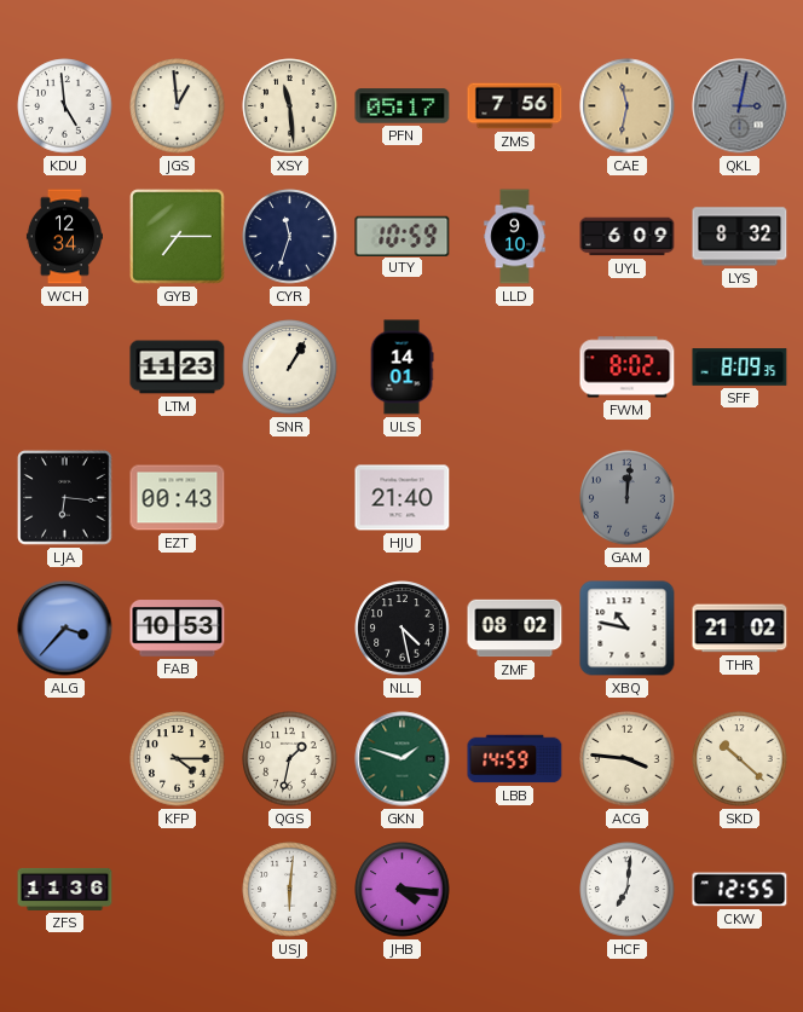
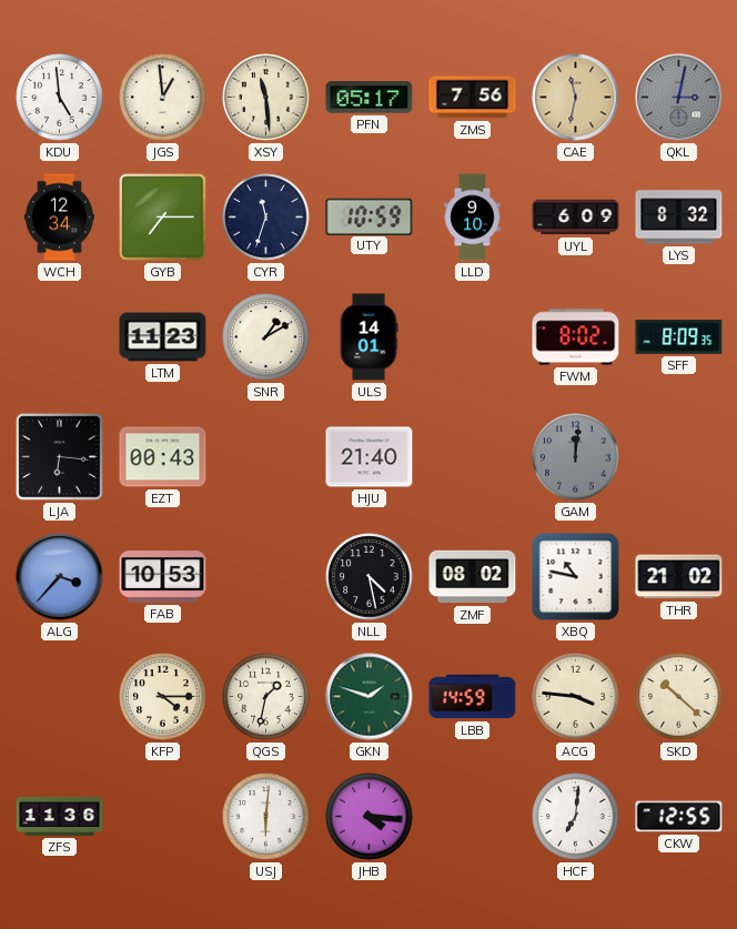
SNR: 1:05 -> 1:10 (266, 337)
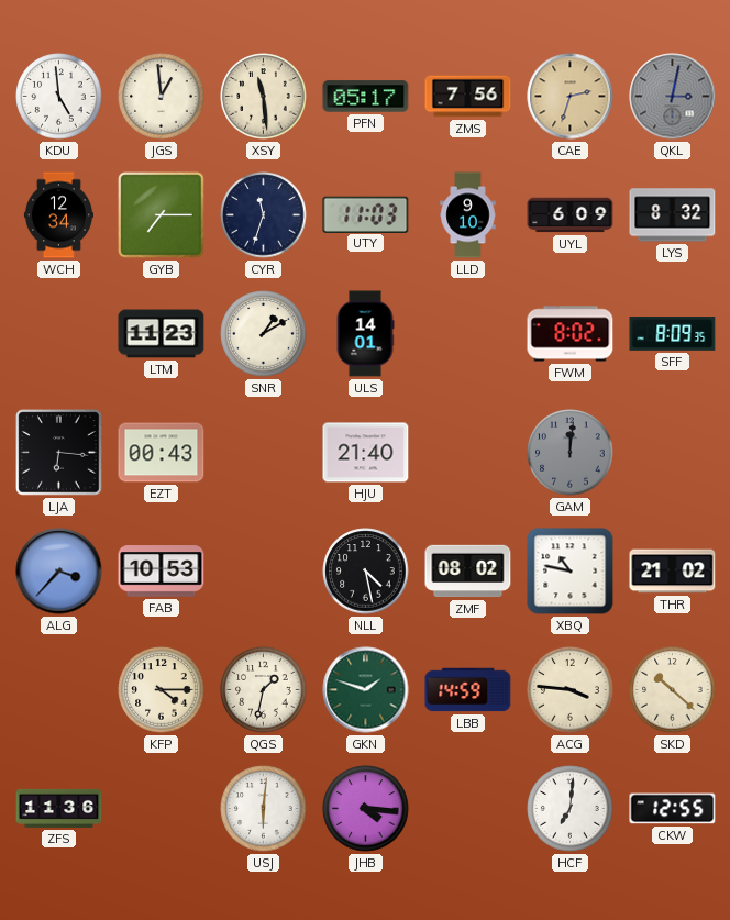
CAE: 11:32 -> 2:33 (571, 97)
UTY: 10:59 -> 11:03 (366, 214)
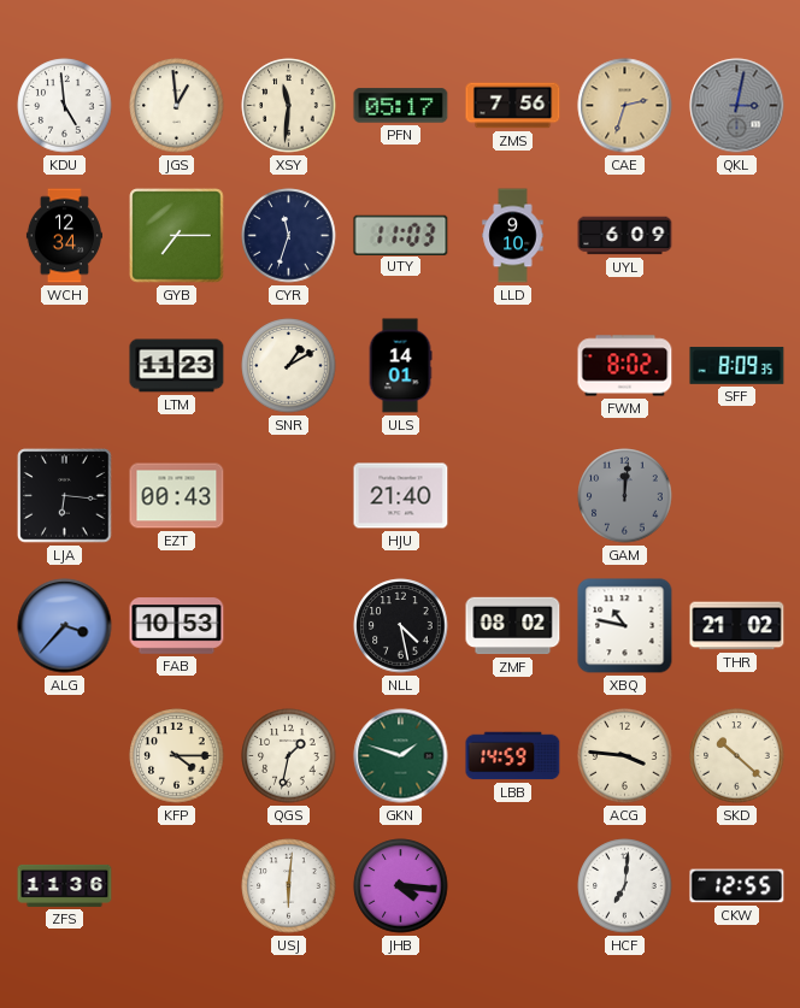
XSY: 11:29 -> 11:31 (289, 106)
LYS: 8:32 -> none (673, 215)
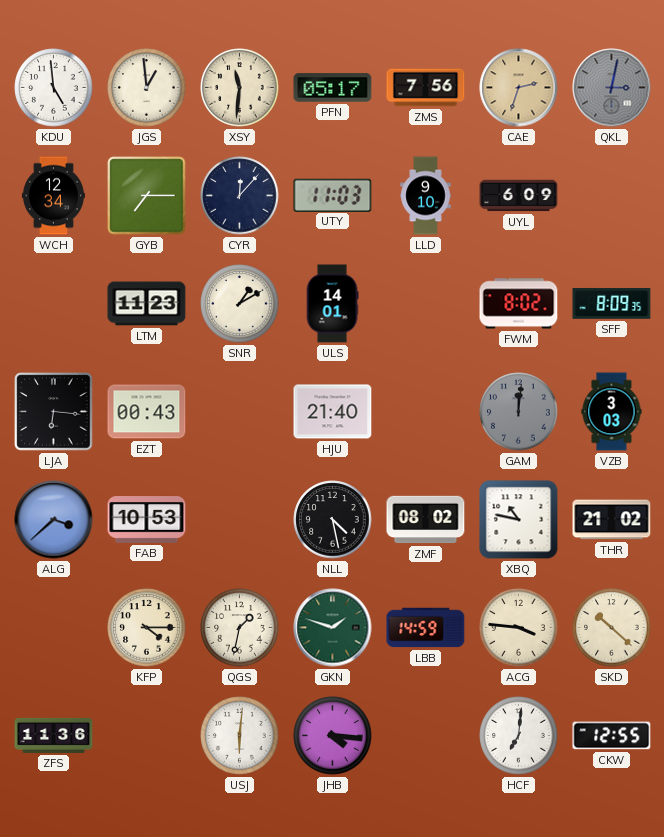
CYR: 11:33 -> 12:07 (240, 196)
VZB: none -> 3:03 (612, 412)
ALG: 3:37 -> 3:38 (54, 520)
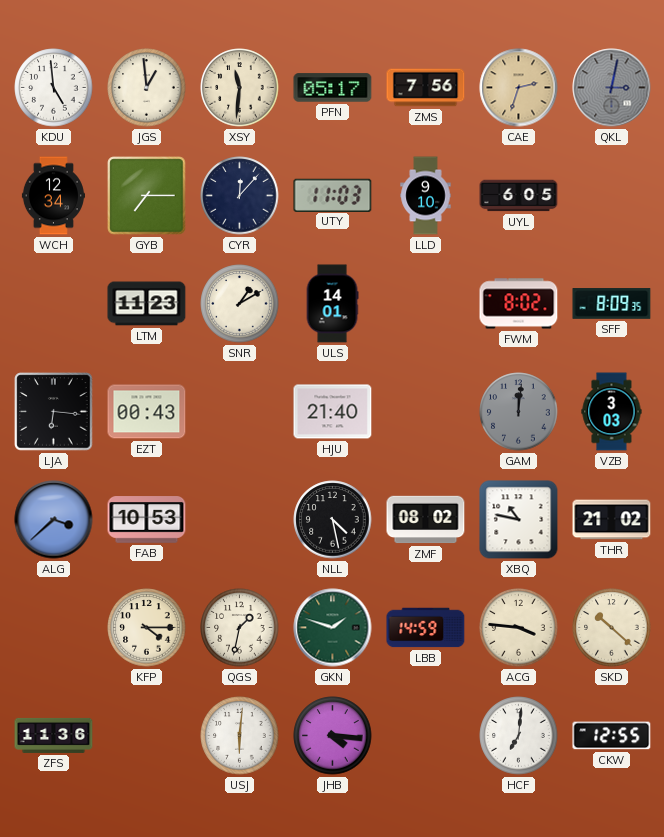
UYL: 6:09 -> 6:05 (519, 196)
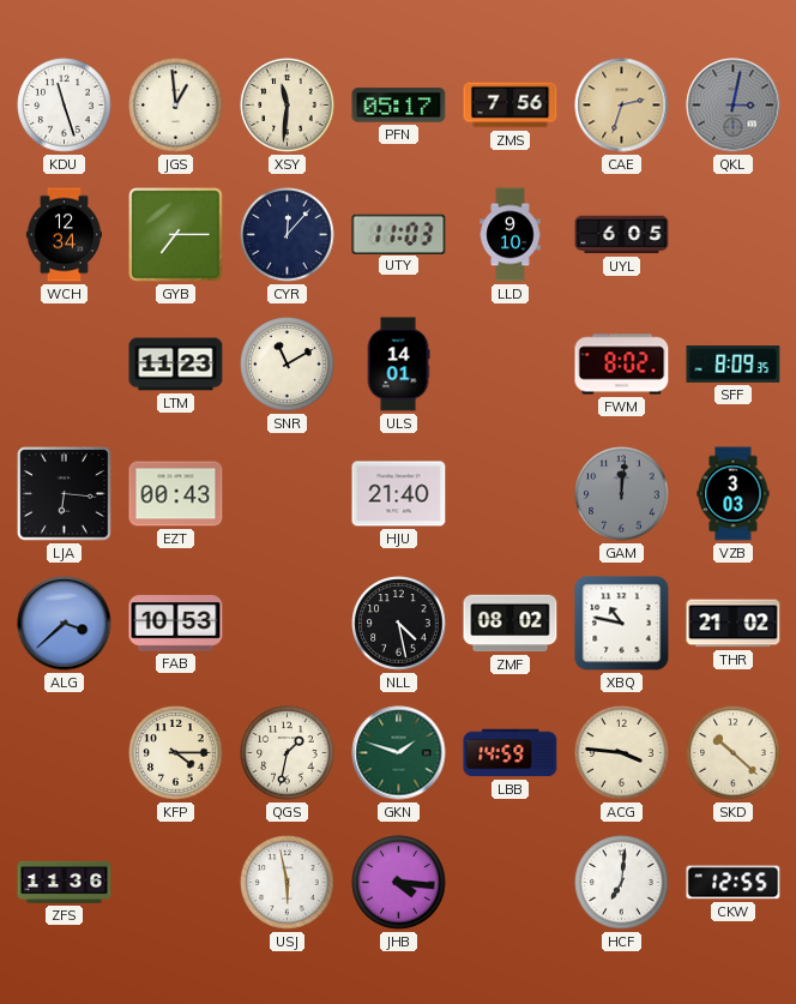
KDU: 4:59 -> 11:27 (65, 106)
SNR: 1:10 -> 11:10 (288, 365)
USJ: 6:01 -> 5:58 (288, 883)
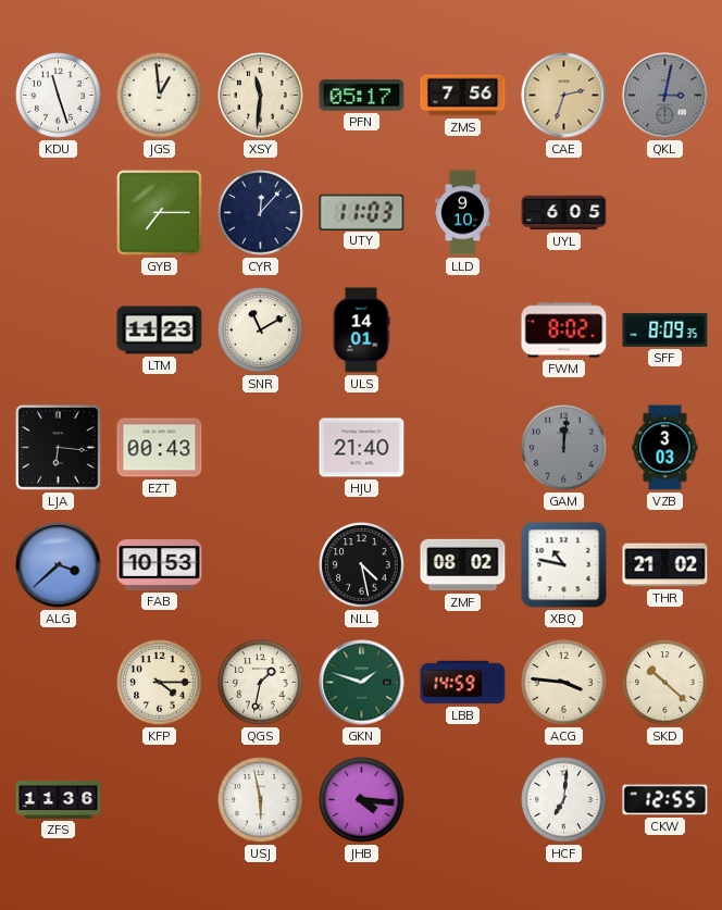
WCH: 12:34 -> none (64, 235)
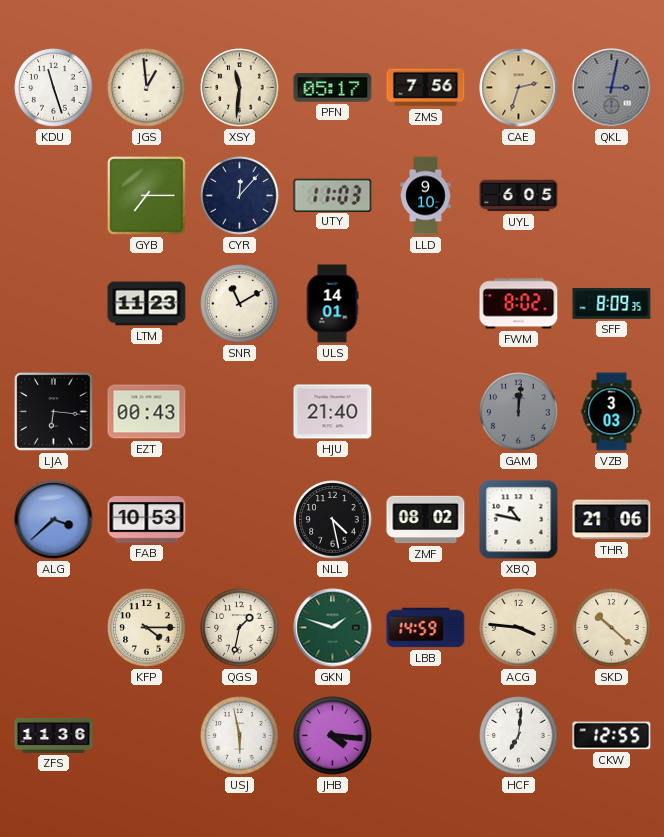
THR: 21:02 -> 21:06 (612, 520)
